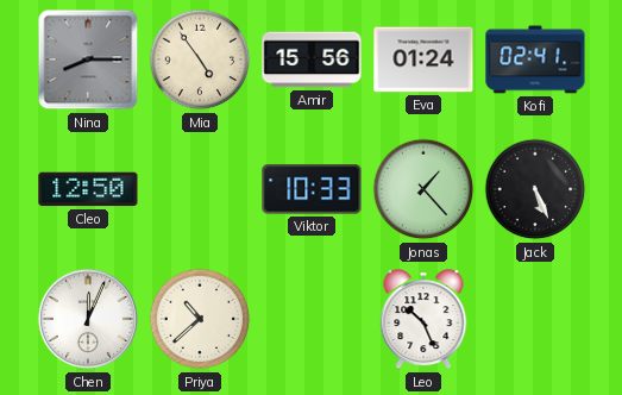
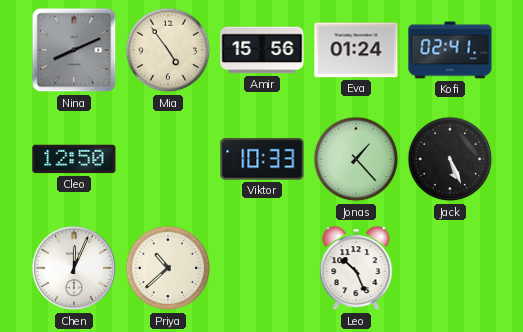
Nina: 8:15 -> 8:11 (74, 50)
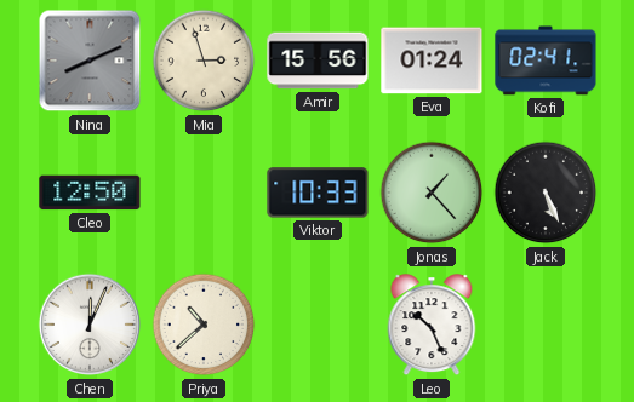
Mia: 4:54 -> 2:57 (204, 61)
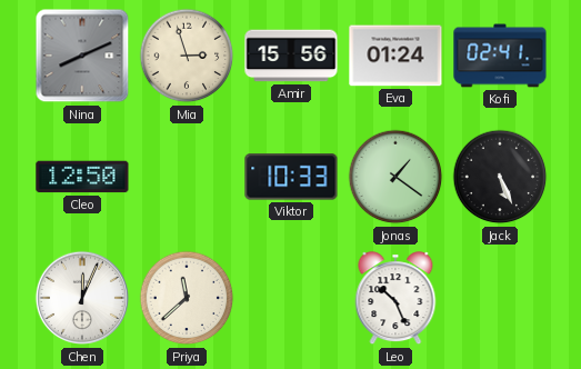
Jonas: 1:23 -> 1:21 (395, 177)
Priya: 10:38 -> 11:38 (187, 298)
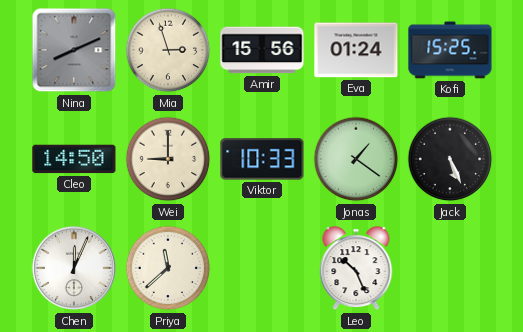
Kofi: 02:41 -> 15:25 (450, 50)
Cleo: 12:50 -> 14:50 (74, 159)
Wei: none -> 9:00 (168, 159)
